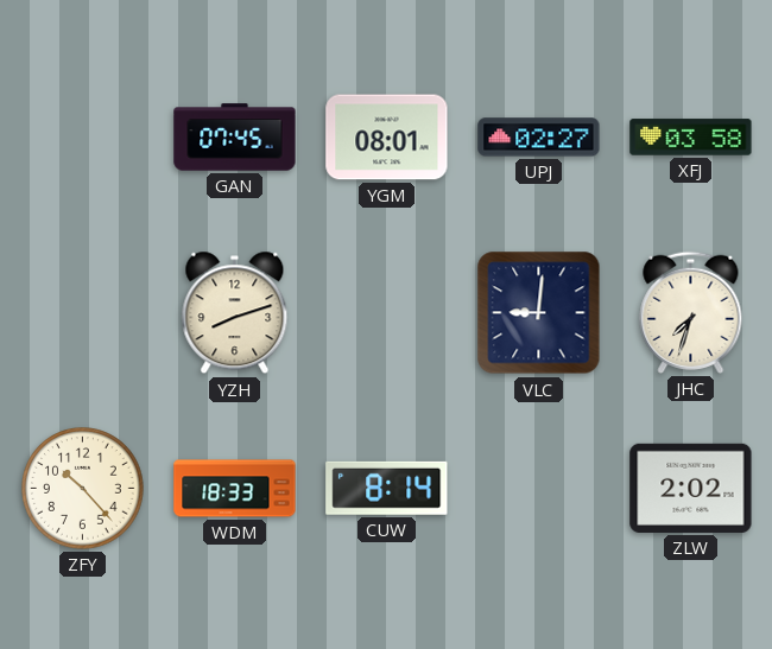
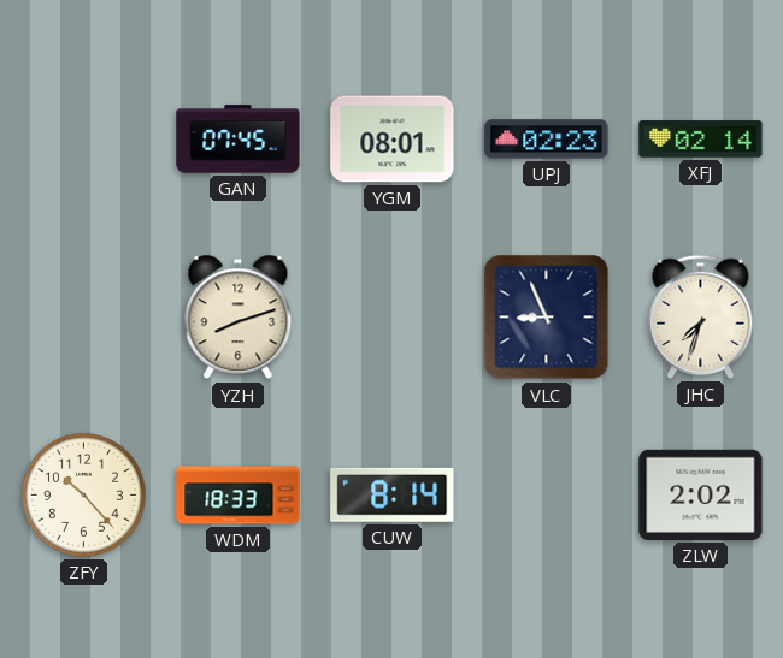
UPJ: 02:27 -> 02:23 (547, 140)
XFJ: 03:58 -> 02:14 (701, 140)
VLC: 9:01 -> 8:56 (547, 318)
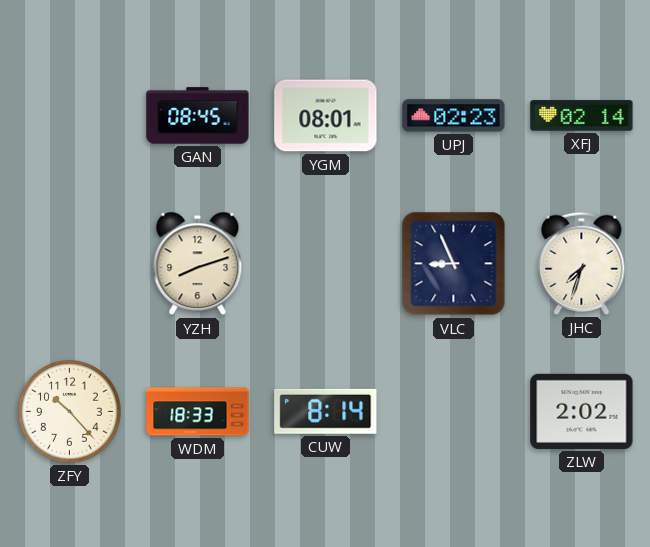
GAN: 07:45 -> 08:45 (198, 116)
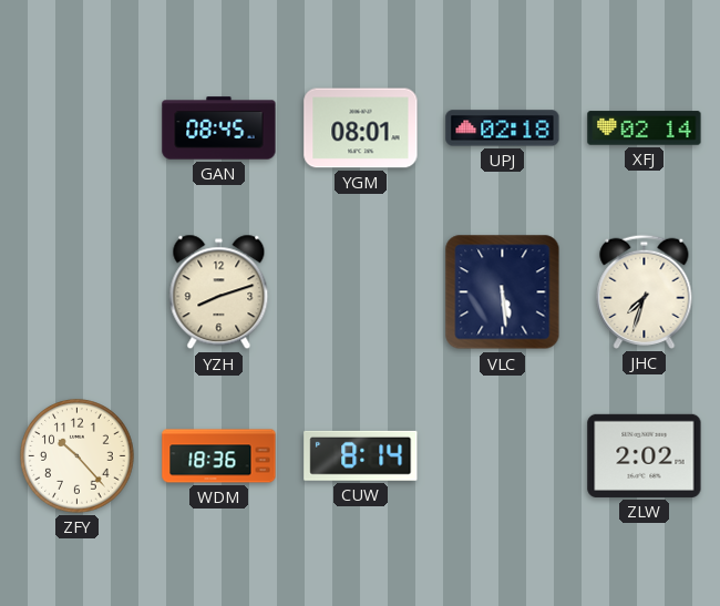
UPJ: 02:23 -> 02:18 (503, 129)
VLC: 8:56 -> 5:29 (503, 292)
WDM: 18:33 -> 18:36 (219, 456)
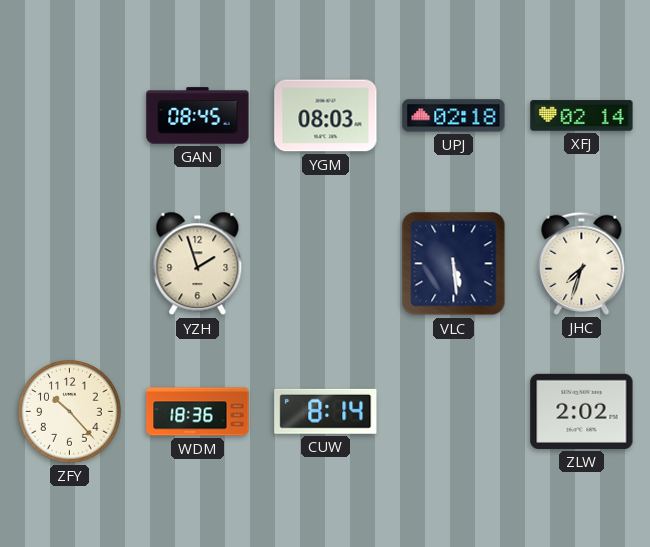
YGM: 08:01 -> 08:03 (326, 116)
YZH: 8:12 -> 1:57 (198, 264)
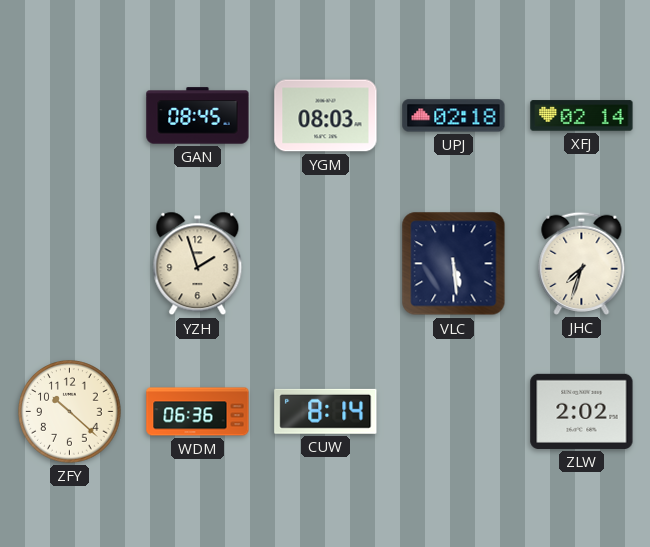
ZFY: 10:23 -> 10:22 (70, 412)
WDM: 18:36 -> 06:36 (198, 412)
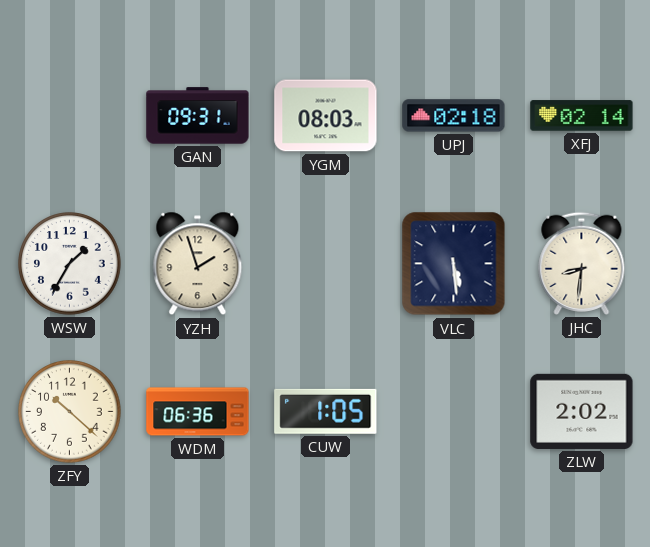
GAN: 08:45 -> 09:31 (198, 116)
WSW: none -> 1:35 (70, 264)
JHC: 7:33 -> 8:31 (582, 263)
CUW: 8:14 -> 1:05 (326, 411)
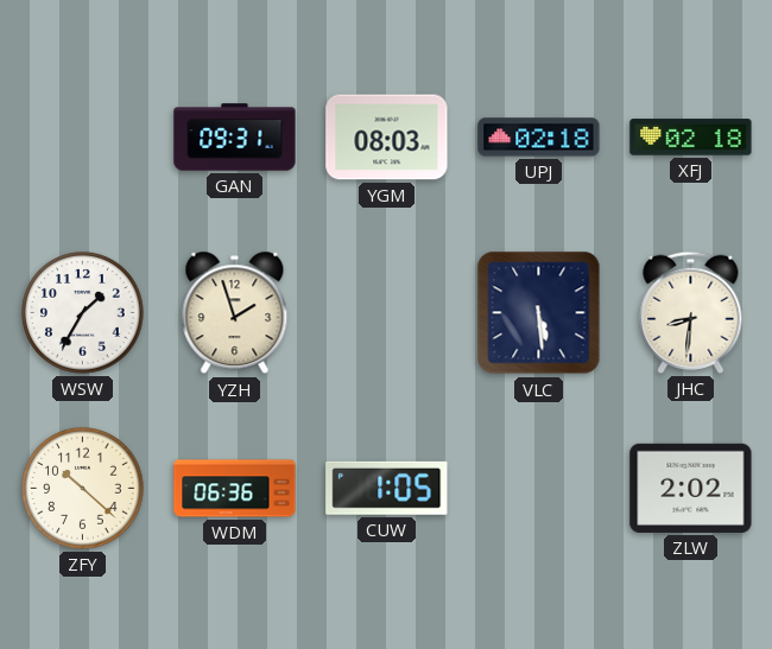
XFJ: 02:14 -> 02:18 (691, 138)
